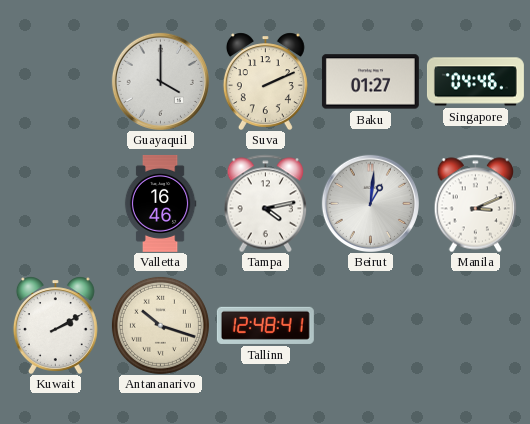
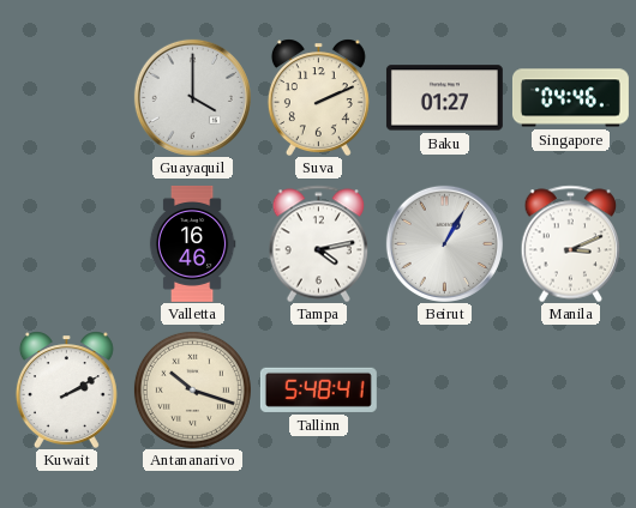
Beirut: 1:01 -> 1:05 (444, 243)
Tallinn: 12:48 -> 5:48 (318, 389)
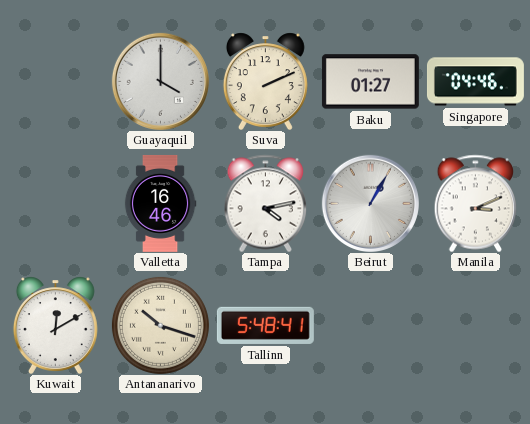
Kuwait: 2:10 -> 12:10 (55, 325)
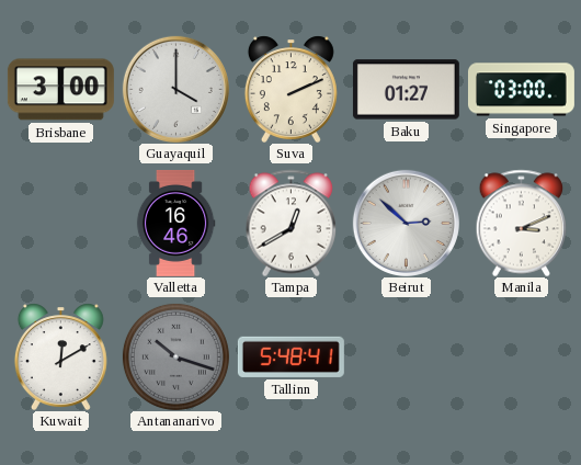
Brisbane: none -> 3:00 (60, 90)
Singapore: 04:46 -> 03:00 (521, 90)
Tampa: 4:13 -> 12:40 (292, 223)
Beirut: 1:05 -> 2:52 (406, 223)
Antananarivo dial: cream -> grey (175, 356)
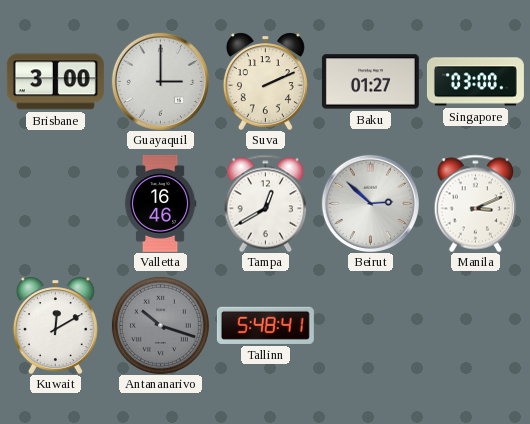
Guayaquil: 4:00 -> 3:00 (160, 81)
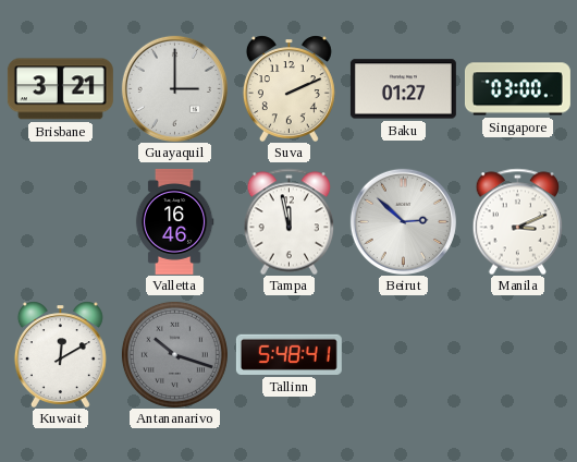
Brisbane: 3:00 -> 3:21 (60, 89)
Tampa: 12:40 -> 11:58 (290, 221)
